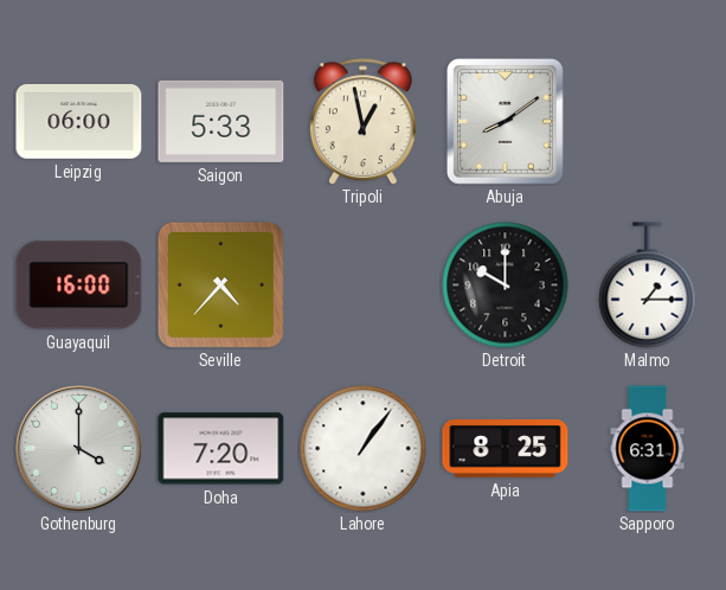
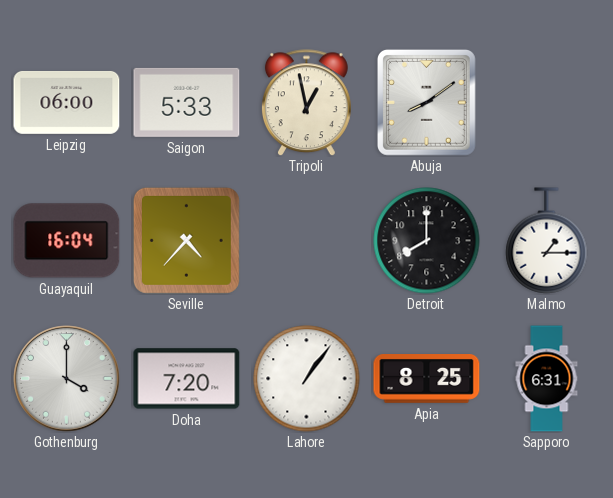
Guayaquil: 16:00 -> 16:04 (67, 241)
Detroit: 10:00 -> 8:00 (427, 241)
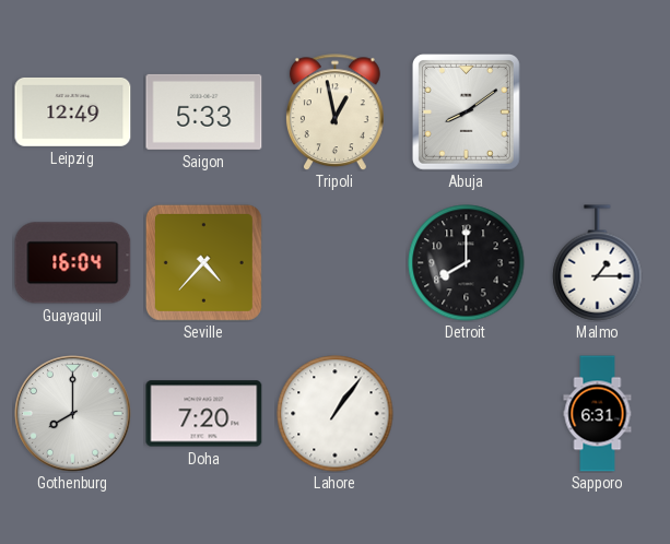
Leipzig: 06:00 -> 12:49 (73, 111)
Gothenburg: 4:00 -> 8:00 (73, 414)
Apia: 8:25 -> none (427, 379)
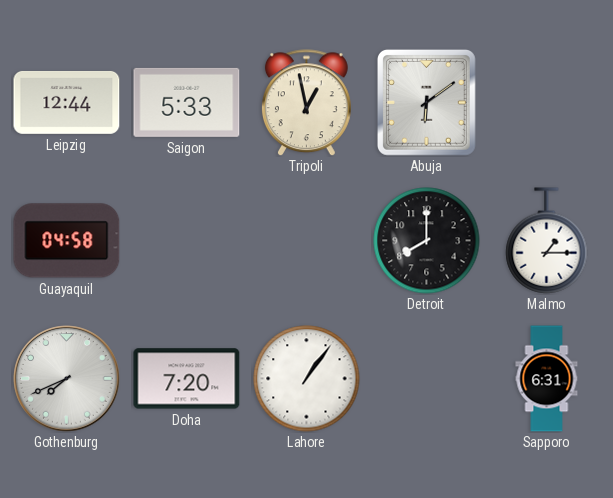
Leipzig: 12:49 -> 12:44 (67, 102)
Abuja: 8:09 -> 6:09 (426, 102)
Guayaquil: 16:04 -> 04:58 (67, 241)
Seville: 4:37 -> none (203, 262)
Gothenburg: 8:00 -> 7:41 (67, 379)
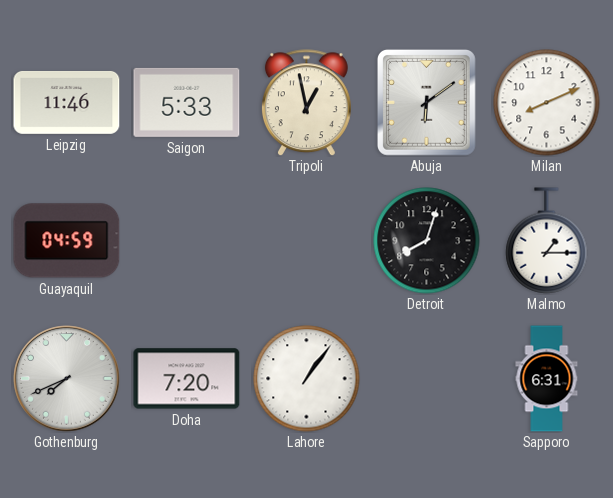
Leipzig: 12:44 -> 11:46 (67, 102)
Milan: none -> 8:11 (547, 103)
Guayaquil: 04:58 -> 04:59 (67, 241)
Detroit: 8:00 -> 8:03 (427, 241)
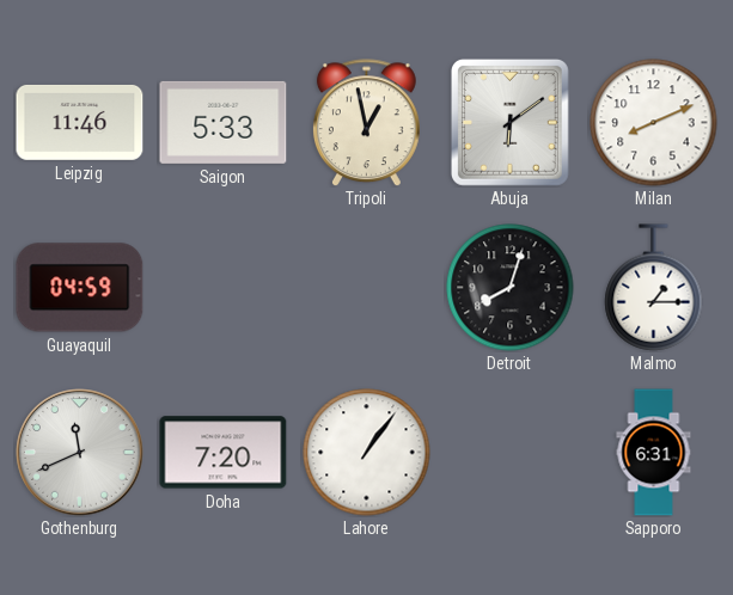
Gothenburg: 7:41 -> 11:41 (80, 453)
